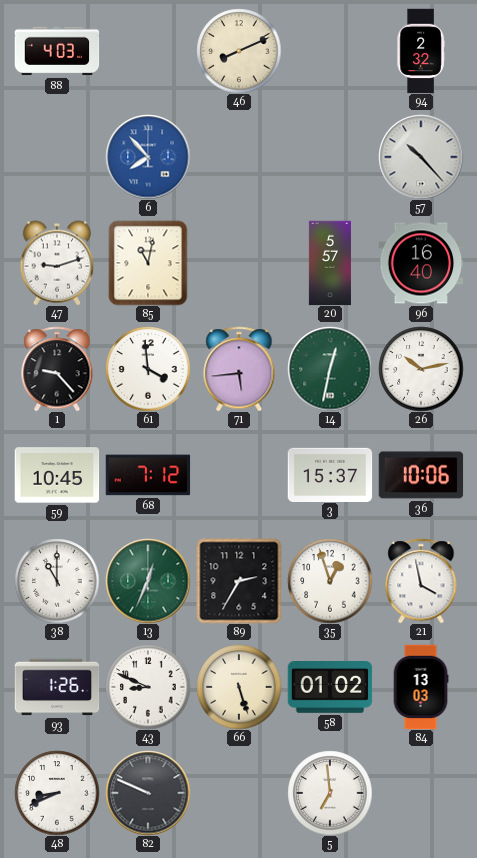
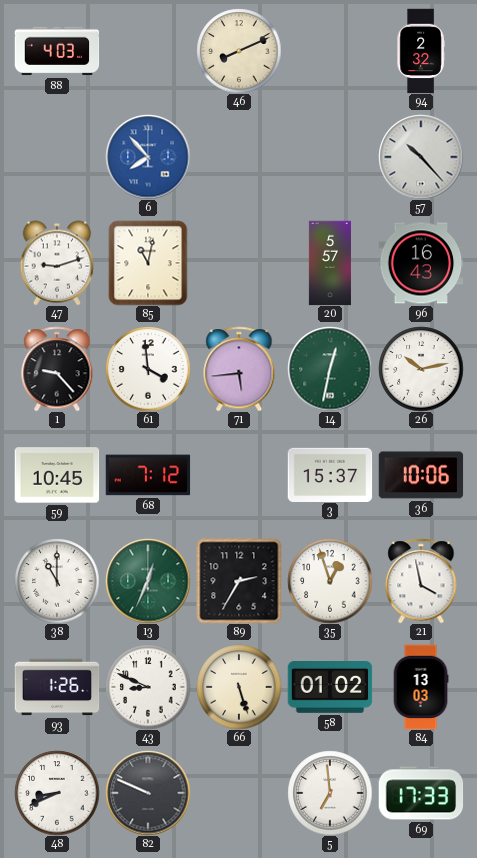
96: 16:40 -> 16:43 (421, 263)
69: none -> 17:33 (421, 793)
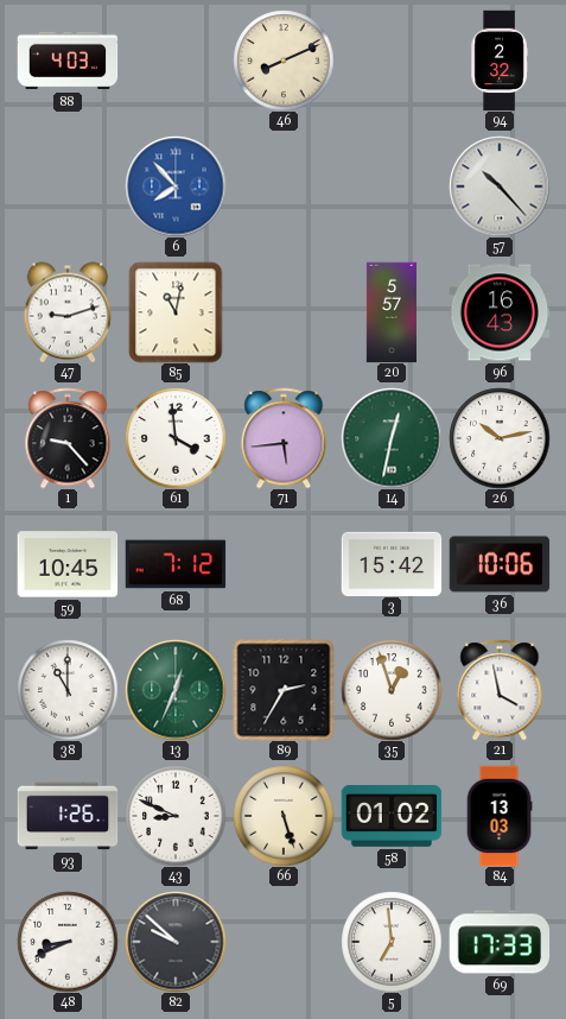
3: 15:37 -> 15:42 (392, 563)
82: 9:49 -> 9:52 (176, 942)
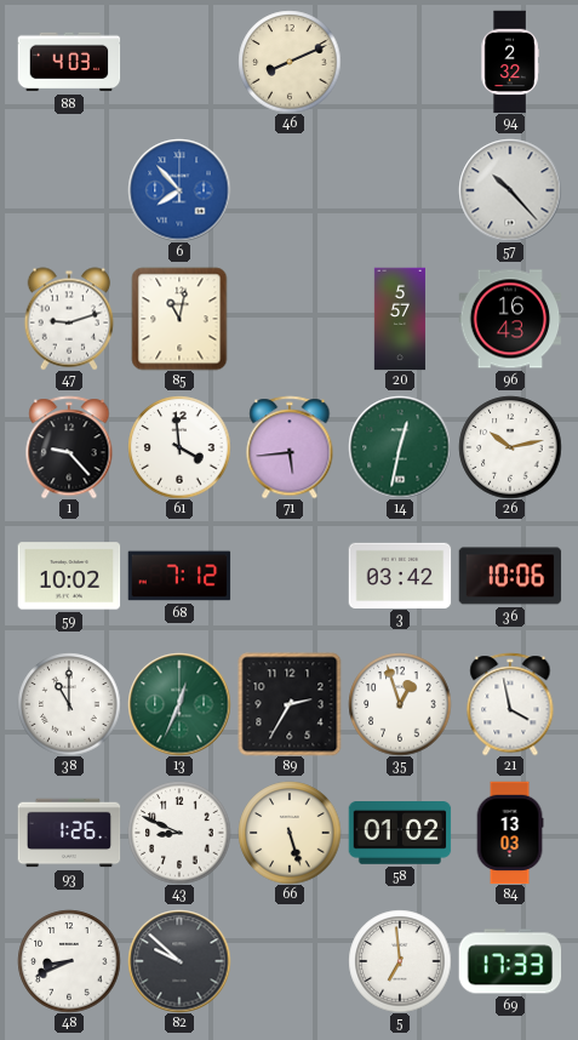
59: 10:45 -> 10:02 (69, 576)
3: 15:42 -> 03:42 (400, 575)
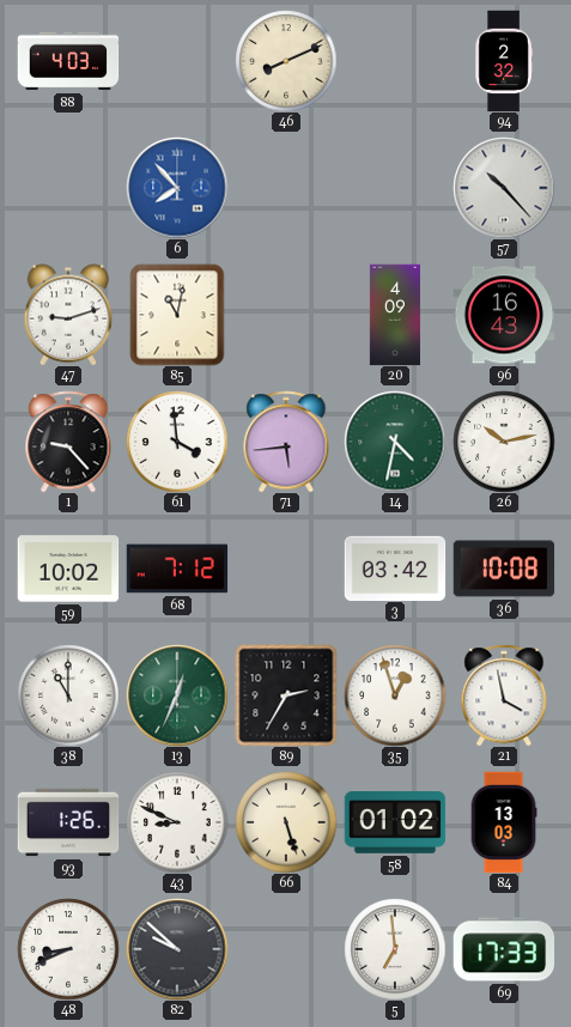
20: 5:57 -> 4:09 (395, 315)
14: 12:32 -> 4:32 (395, 442)
36: 10:06 -> 10:08 (504, 569)
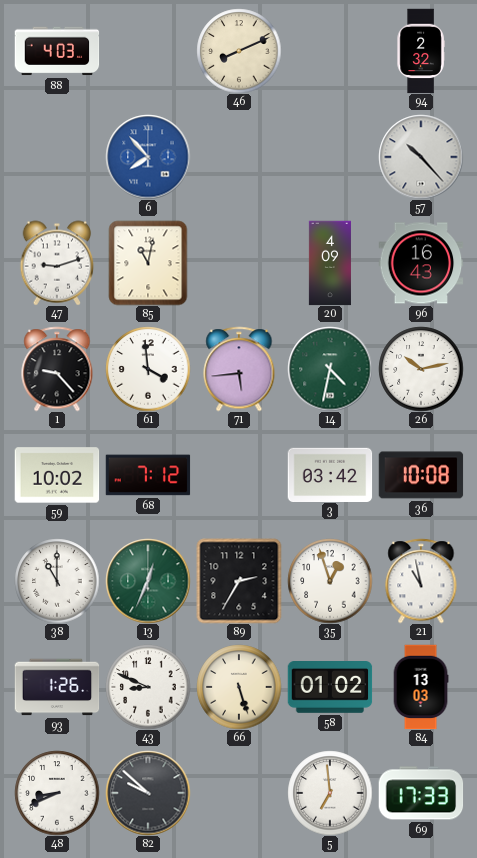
21: 3:58 -> 10:58 (421, 581)
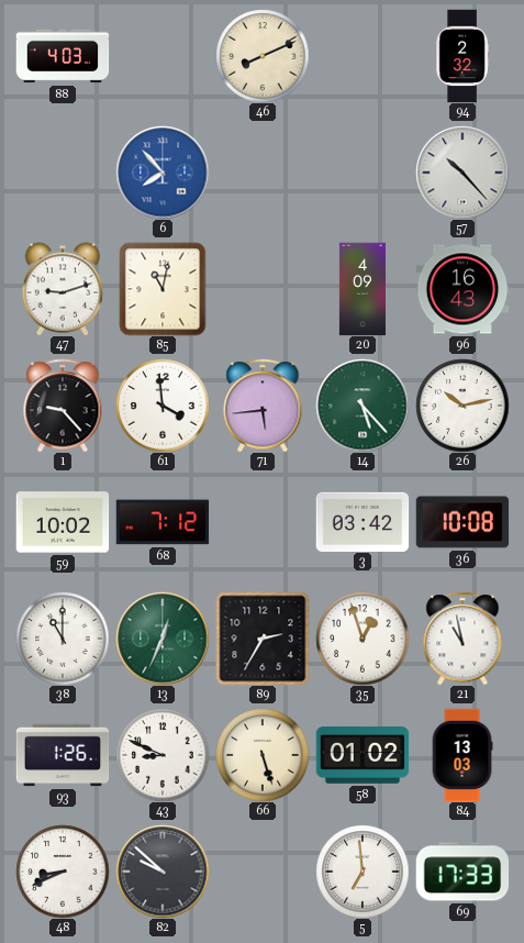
14: 4:32 -> 5:23 (363, 406)
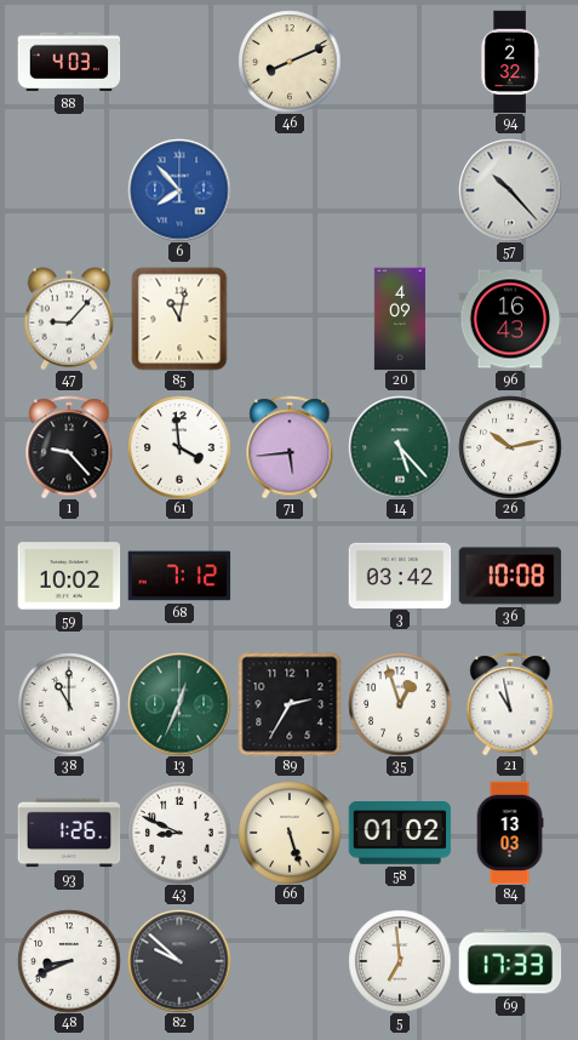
47: 9:12 -> 9:07 (69, 319)
